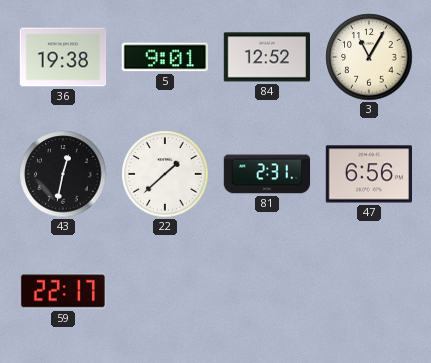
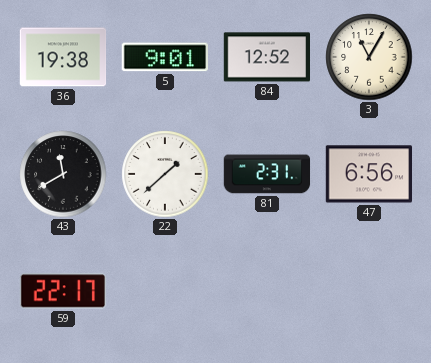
43: 12:32 -> 11:40 (63, 174)
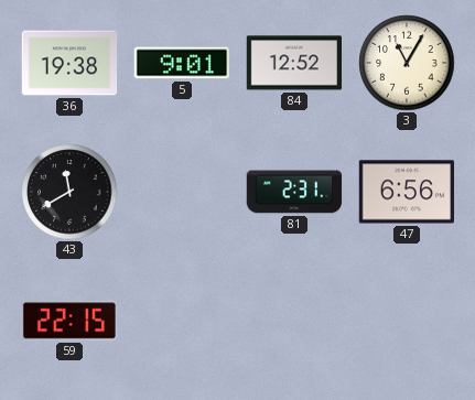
22: 1:38 -> none (165, 174)
59: 22:17 -> 22:15 (68, 321)
